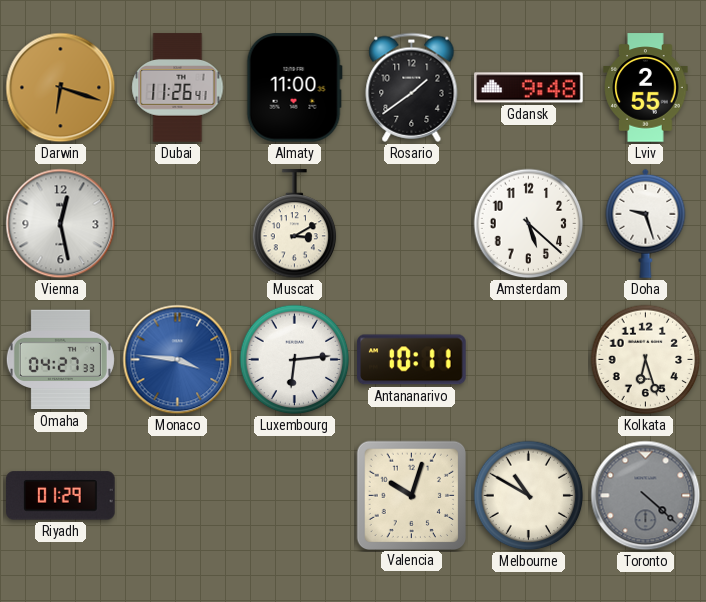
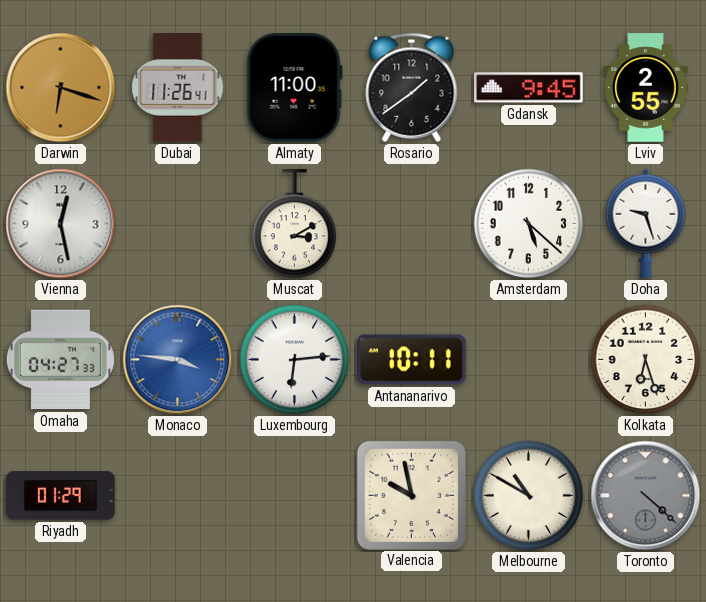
Gdansk: 9:48 -> 9:45 (529, 88)
Valencia: 10:03 -> 9:58 (411, 495)
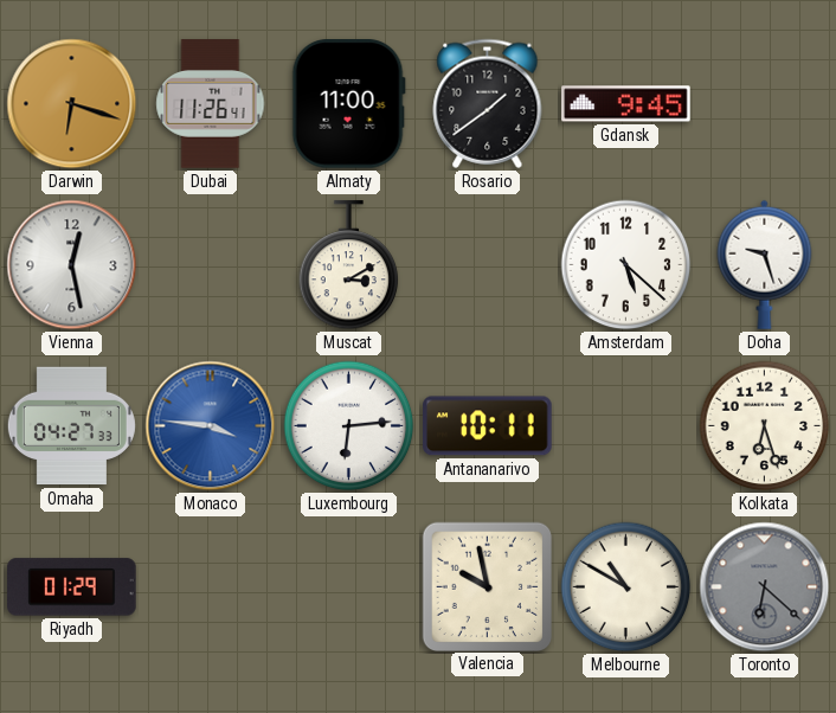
Lviv: 2:55 -> none (646, 88)
Toronto: 4:22 -> 6:22 (765, 587)
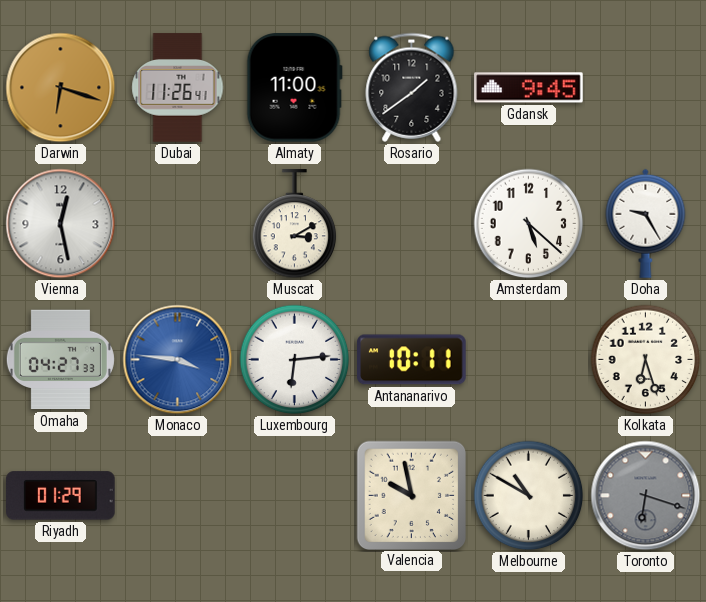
Doha: 9:27 -> 9:25 (646, 223)
Toronto: 6:22 -> 6:18 (646, 496)
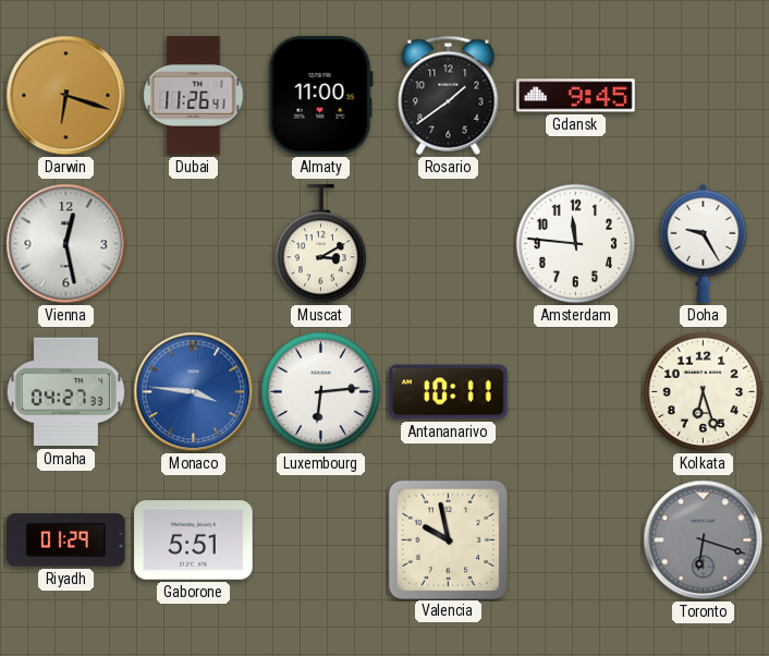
Amsterdam: 5:22 -> 11:46 (576, 244)
Gaborone: none -> 5:51 (194, 540)
Melbourne: 10:50 -> none (529, 496)
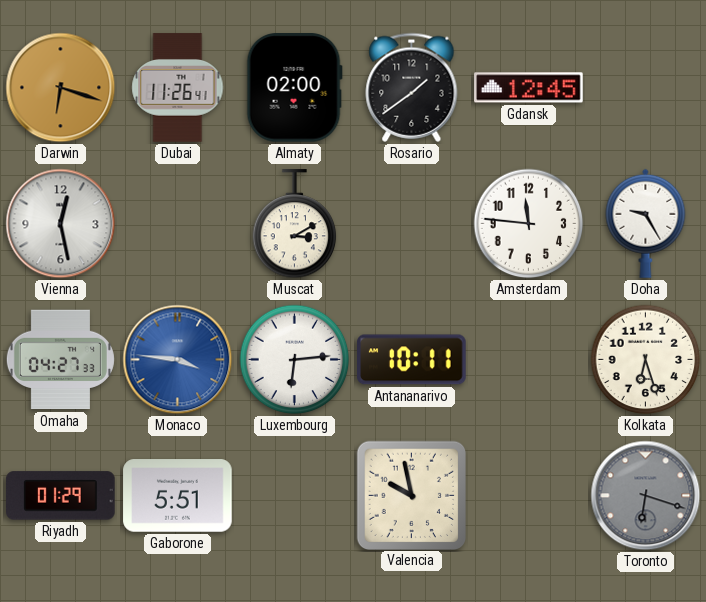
Almaty: 11:00 -> 02:00 (294, 88)
Gdansk: 9:45 -> 12:45 (529, 88)
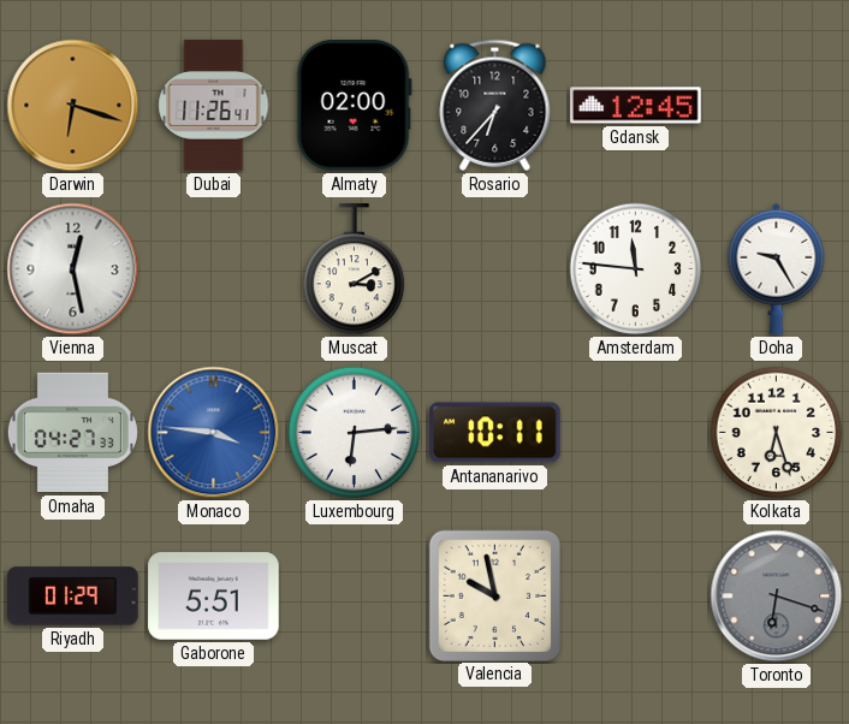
Rosario: 1:39 -> 6:37 (495, 105)
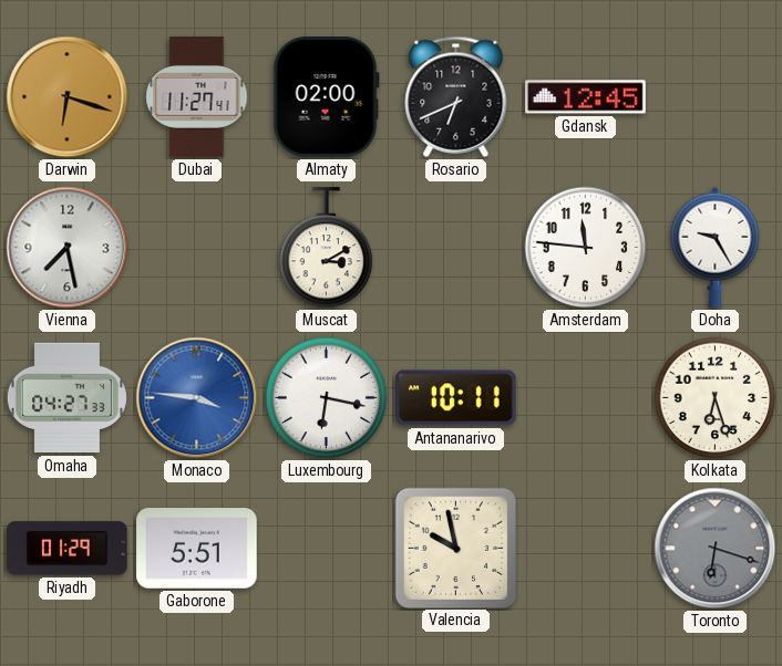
Dubai: 11:26 -> 11:27 (197, 97)
Rosario: 6:37 -> 6:41 (456, 96)
Vienna: 12:28 -> 7:28 (68, 248)
Luxembourg: 6:14 -> 6:17 (327, 398)
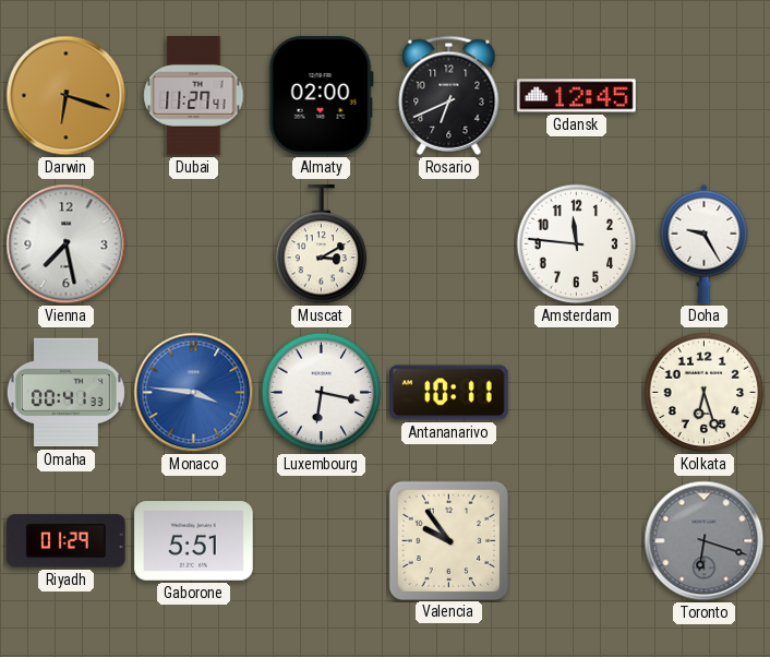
Omaha: 04:27 -> 00:41 (65, 393)
Valencia: 9:58 -> 9:54 (448, 540)
